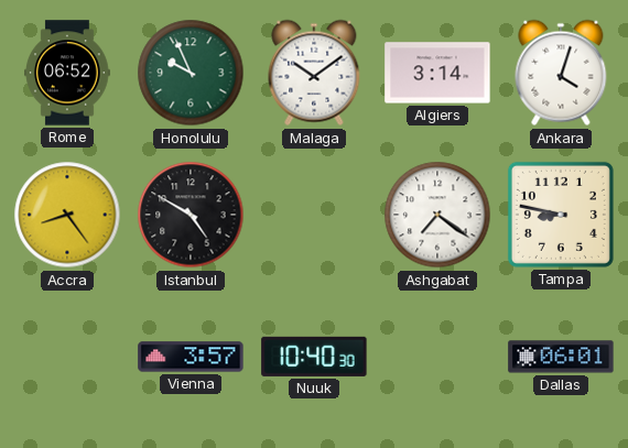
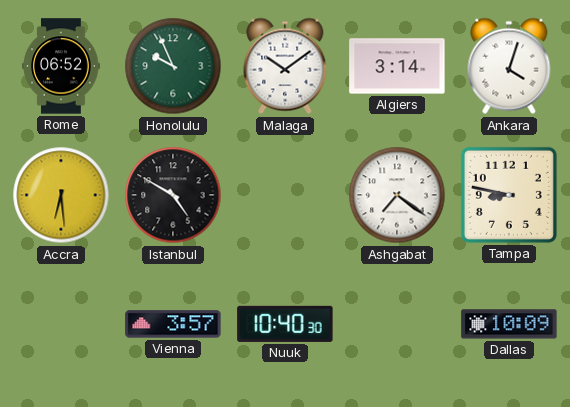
Accra: 8:24 -> 6:29 (61, 195)
Dallas: 06:01 -> 10:09 (509, 324)
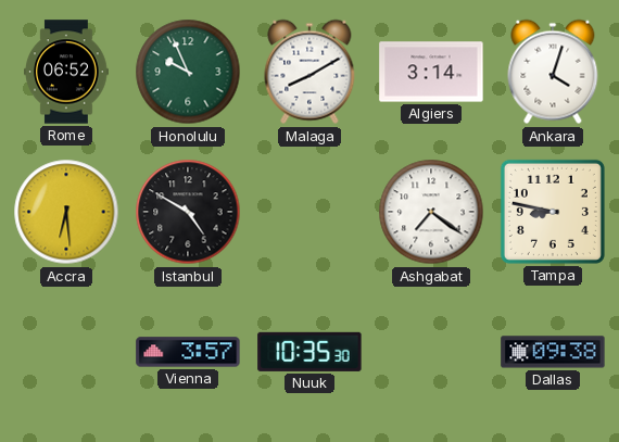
Malaga: 10:09 -> 8:10 (309, 72)
Nuuk: 10:40 -> 10:35 (309, 352)
Dallas: 10:09 -> 09:38 (553, 352)
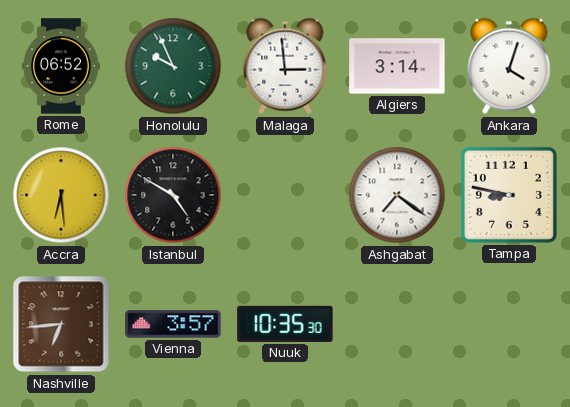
Malaga: 8:10 -> 2:59 (285, 66)
Nashville: none -> 6:44 (61, 324)
Dallas: 09:38 -> none (553, 352)
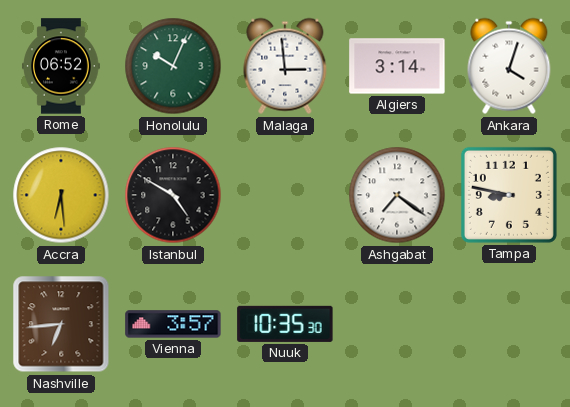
Honolulu: 9:56 -> 10:04 (173, 66)
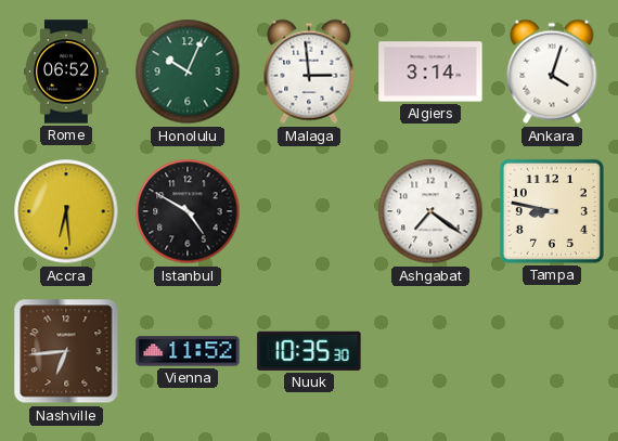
Vienna: 3:57 -> 11:52 (188, 351)
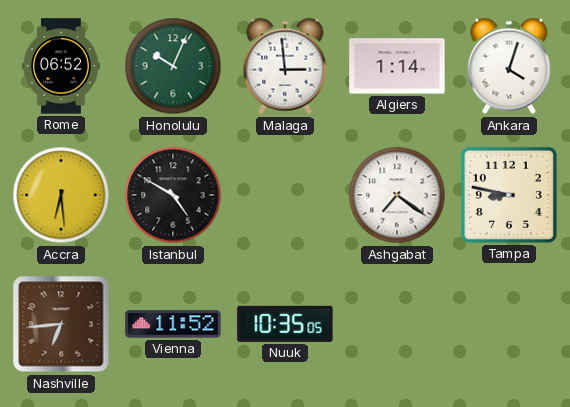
Algiers: 3:14 -> 1:14 (397, 66)
Nuuk: 10:35:30 -> 10:35:05 (285, 324)
